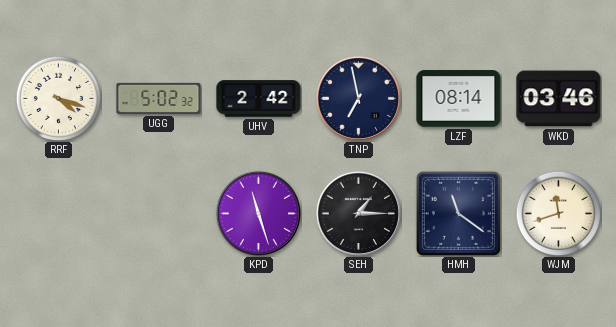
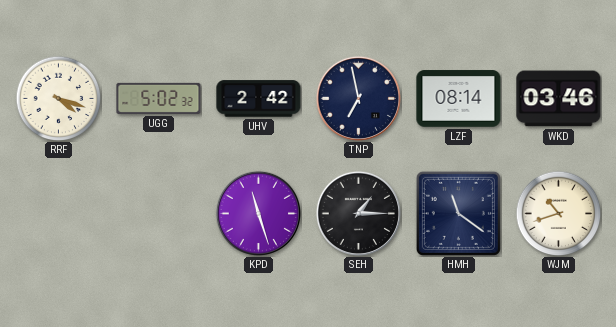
WJM: 11:42 -> 10:42 (558, 213)
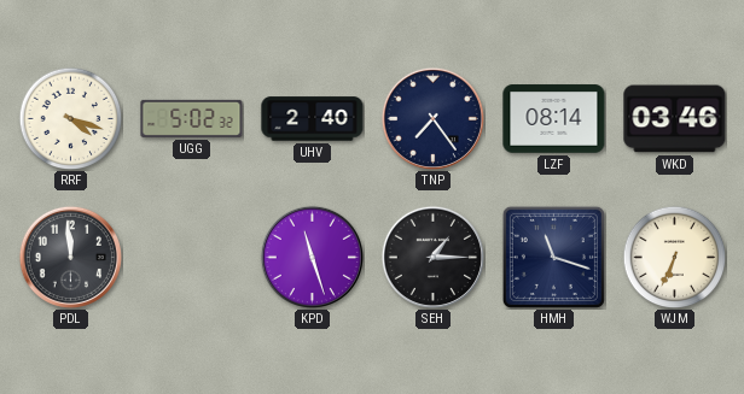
UHV: 2:42 -> 2:40 (313, 119)
TNP: 6:58 -> 7:24 (432, 118)
PDL: none -> 11:59 (70, 257)
HMH: 11:21 -> 11:18 (553, 257)
WJM: 10:42 -> 6:34 (674, 257)
